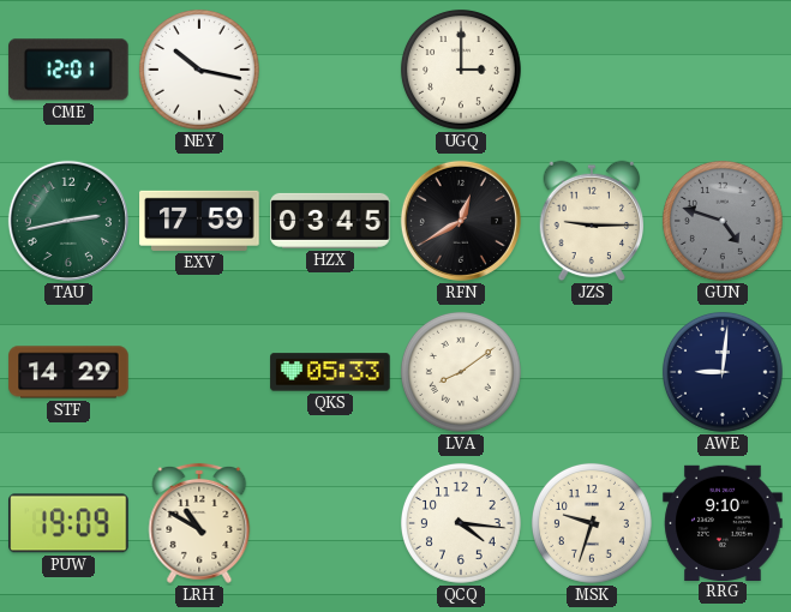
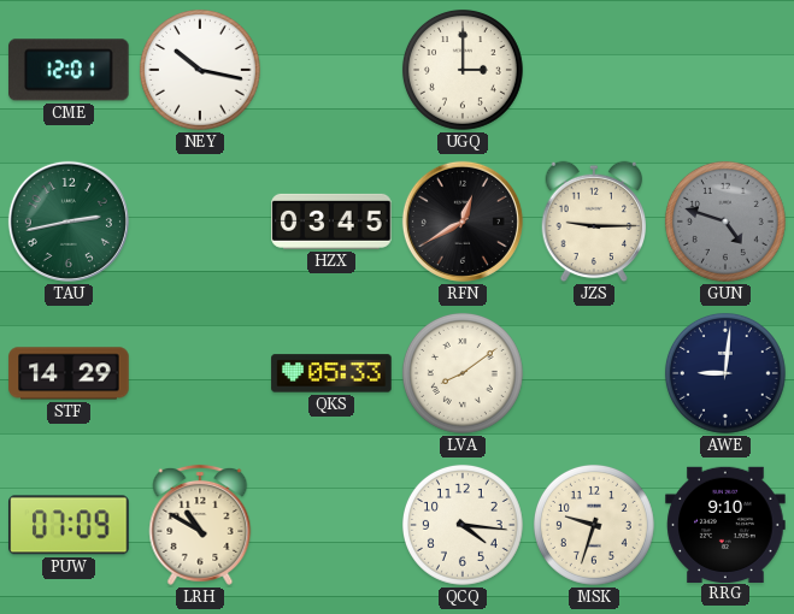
EXV: 17:59 -> none (199, 221)
PUW: 19:09 -> 07:09 (69, 525)
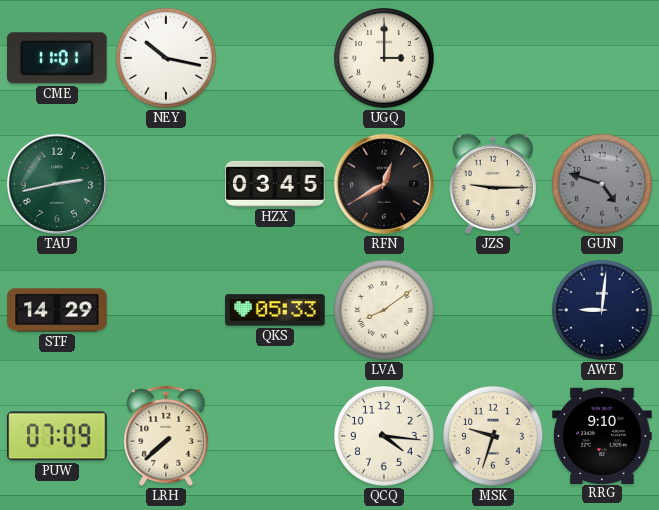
CME: 12:01 -> 11:01 (57, 58)
LRH: 10:50 -> 7:38 (166, 436)
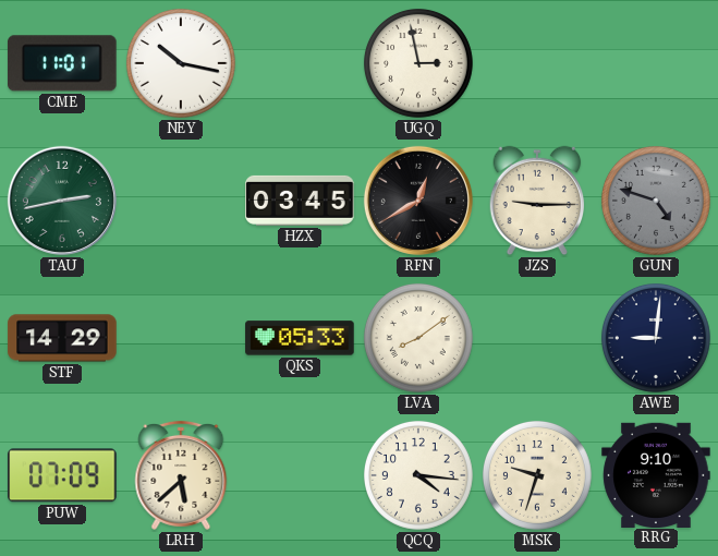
UGQ: 3:00 -> 2:58 (418, 63)
LRH: 7:38 -> 5:38 (181, 475)
